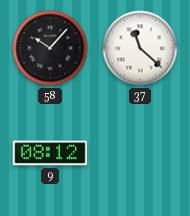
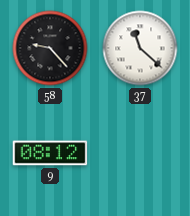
58: 10:07 -> 9:23 (50, 48)
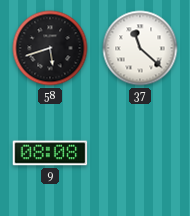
58: 9:23 -> 5:42 (50, 48)
9: 08:12 -> 08:08 (50, 153)
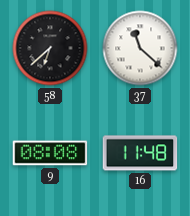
58: 5:42 -> 6:38 (50, 48)
16: none -> 11:48 (140, 153)
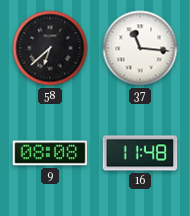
37: 11:22 -> 11:16 (140, 48)
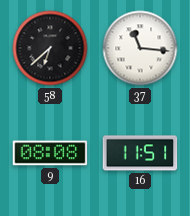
16: 11:48 -> 11:51 (140, 153)
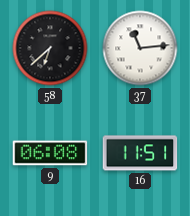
37: 11:16 -> 11:14 (140, 48)
9: 08:08 -> 06:08 (50, 153)
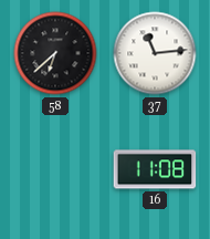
9: 06:08 -> none (50, 153)
16: 11:51 -> 11:08 (155, 169)
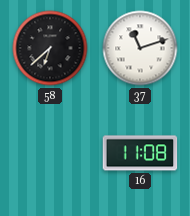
37: 11:14 -> 11:12 (140, 48)
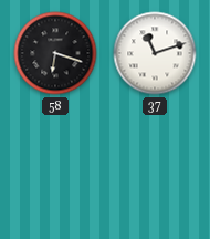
58: 6:38 -> 6:18 (55, 53)
16: 11:08 -> none (140, 153)
